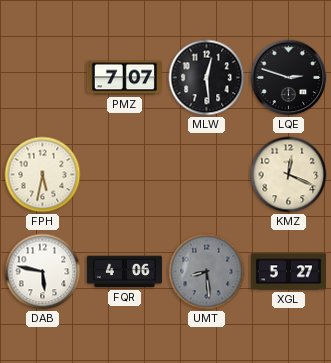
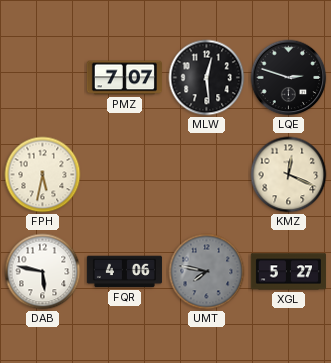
UMT: 8:29 -> 7:47 (207, 272)
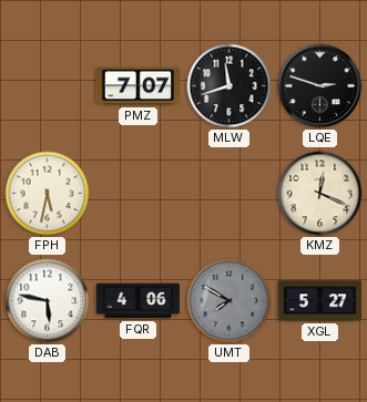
MLW: 12:29 -> 11:42 (230, 86)
UMT: 7:47 -> 7:50 (230, 301)
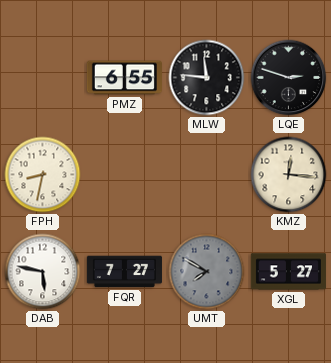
PMZ: 7:07 -> 6:55 (124, 78)
MLW: 11:42 -> 11:46 (207, 78)
FPH: 5:32 -> 8:32 (43, 175)
KMZ: 12:19 -> 12:16 (289, 175)
FQR: 4:06 -> 7:27 (124, 272)
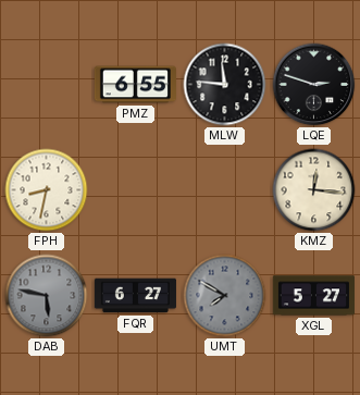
DAB dial: white -> grey (47, 296)
FQR: 7:27 -> 6:27 (135, 296)
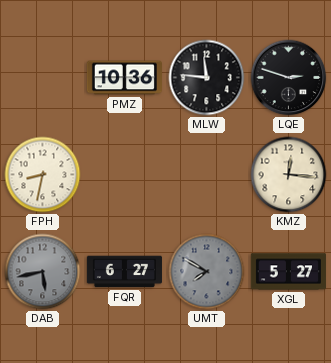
PMZ: 6:55 -> 10:36 (124, 78)
DAB: 5:47 -> 5:43 (43, 272)
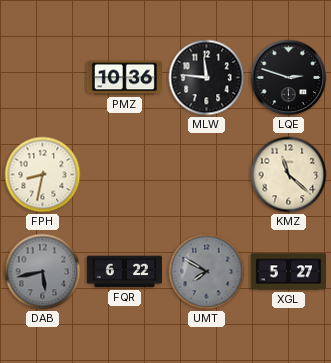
KMZ: 12:16 -> 11:22 (289, 175)
FQR: 6:27 -> 6:22 (124, 272)
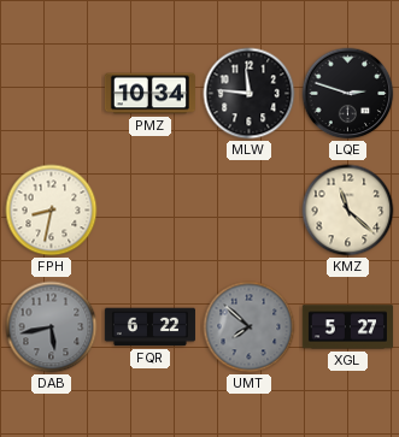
PMZ: 10:36 -> 10:34 (149, 94)
UMT: 7:50 -> 7:52 (250, 327)
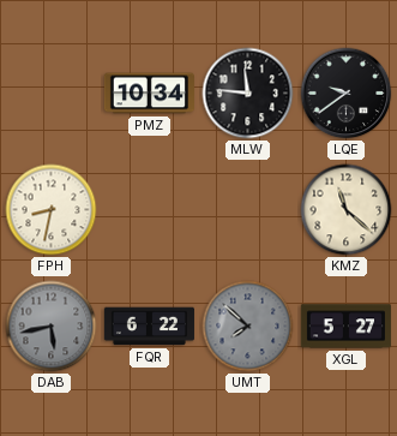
LQE: 2:48 -> 9:39 (347, 94)
